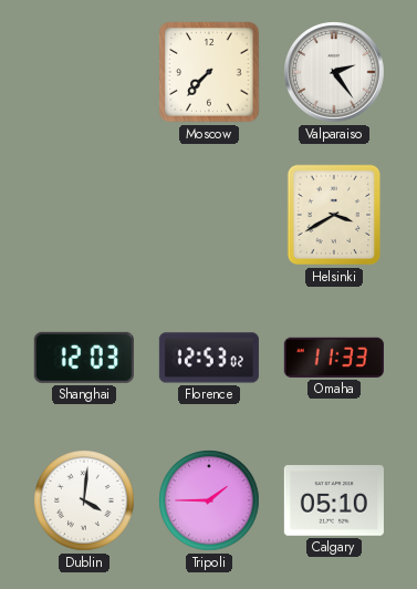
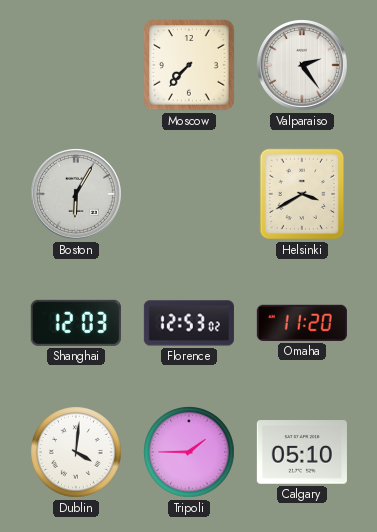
Boston: none -> 6:05 (76, 194)
Omaha: 11:33 -> 11:20 (302, 323)
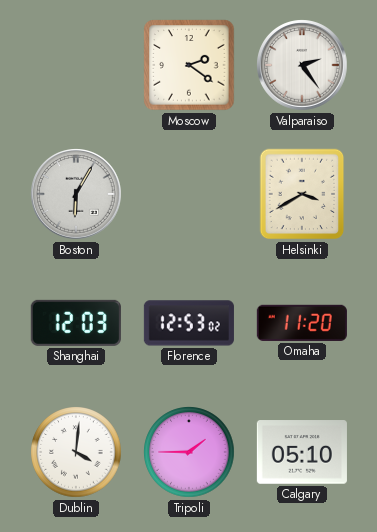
Moscow: 7:37 -> 2:21 (189, 65)
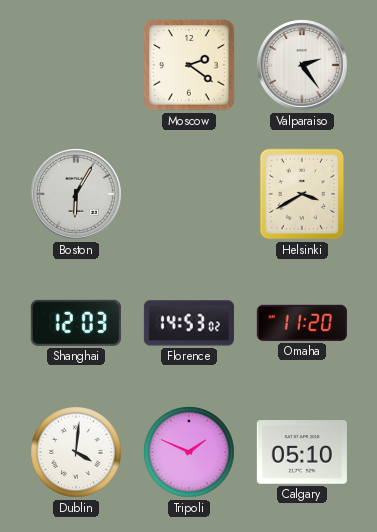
Florence: 12:53 -> 14:53 (189, 323)
Tripoli: 1:45 -> 1:49 (189, 452)
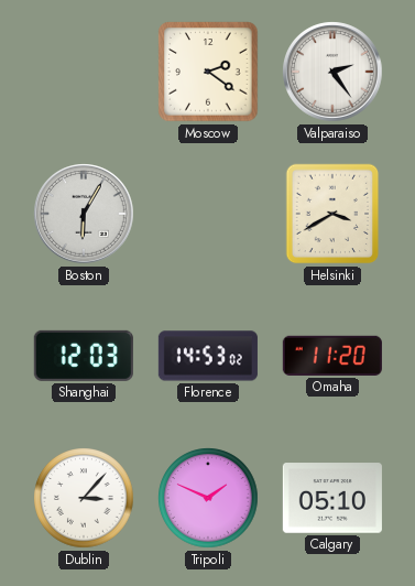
Dublin: 4:01 -> 3:07 (84, 498)
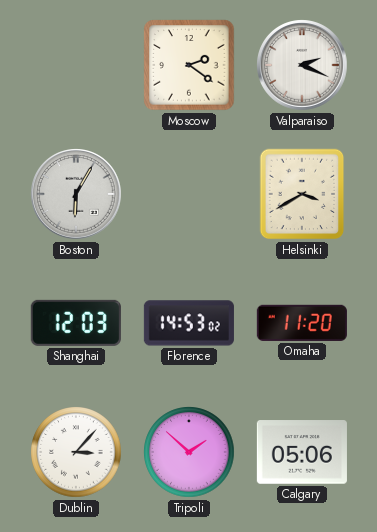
Valparaiso: 2:24 -> 2:19 (302, 65)
Tripoli: 1:49 -> 1:52 (189, 452)
Calgary: 05:10 -> 05:06 (302, 452)
